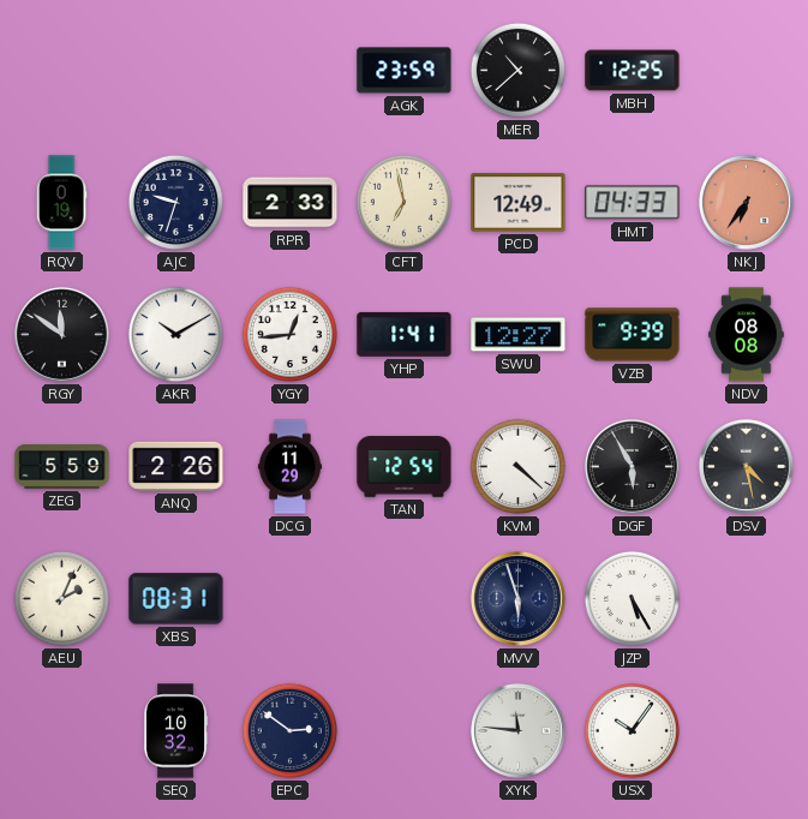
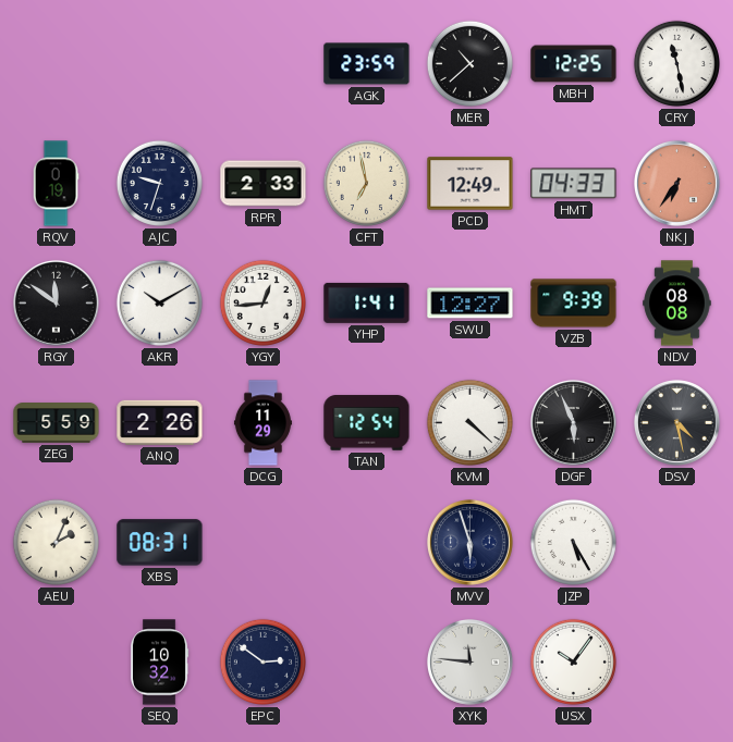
CRY: none -> 11:28 (676, 63)
DGF: 5:55 -> 5:56 (573, 422)
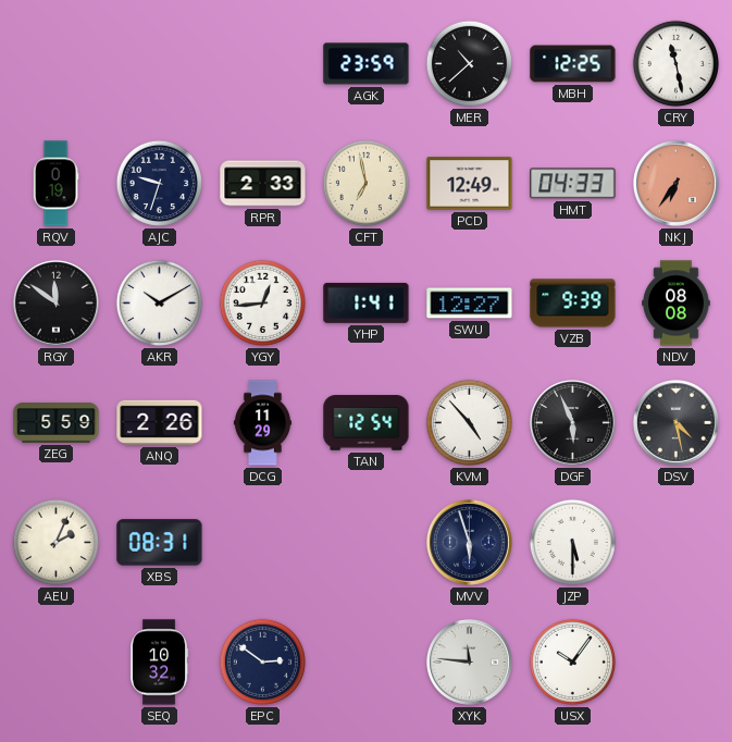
KVM: 4:22 -> 4:53 (469, 422)
JZP: 5:25 -> 5:30 (572, 542)
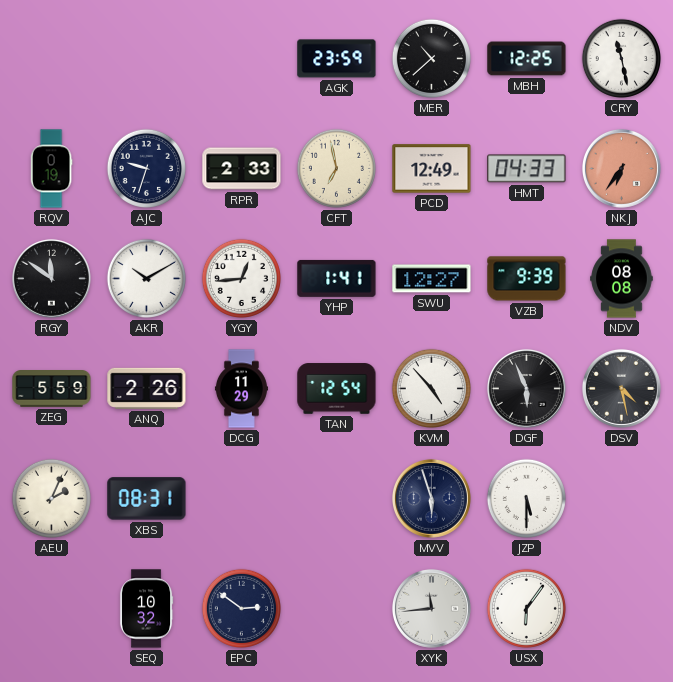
XYK: 11:46 -> 11:44 (431, 608)
USX: 10:06 -> 6:06 (526, 608)
